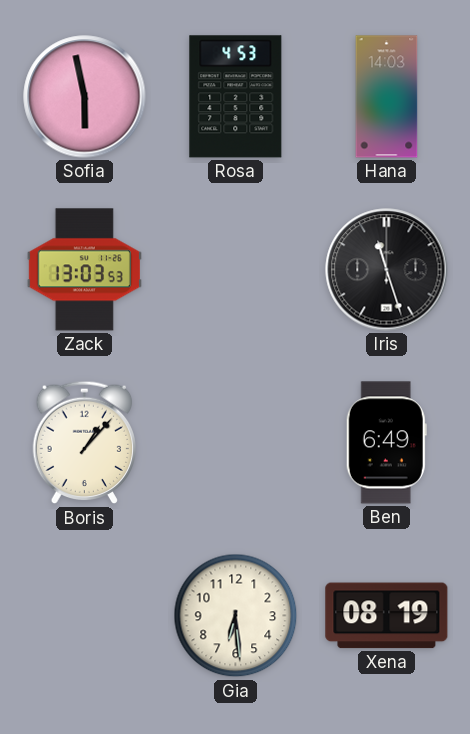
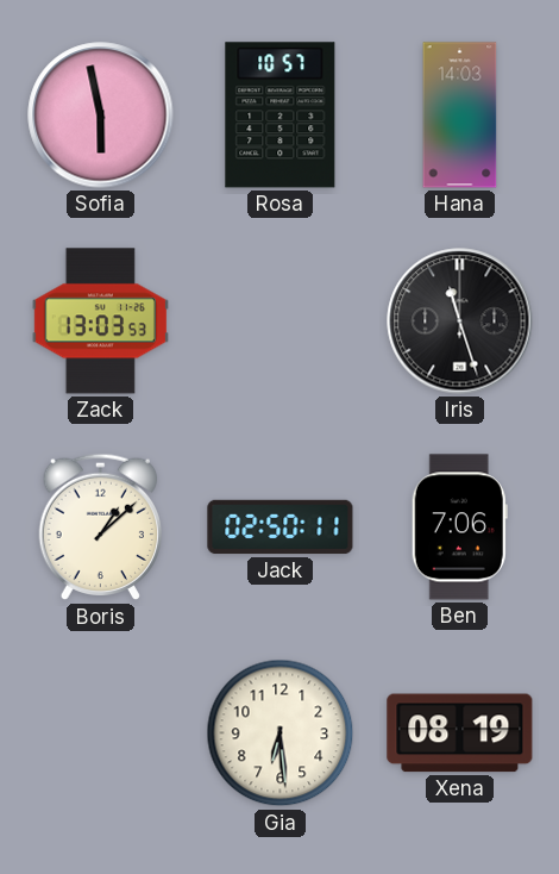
Rosa: 4:53 -> 10:57 (281, 116)
Boris: 1:07 -> 1:08 (101, 527)
Jack: none -> 02:50 (281, 527)
Ben: 6:49 -> 7:06 (459, 527)
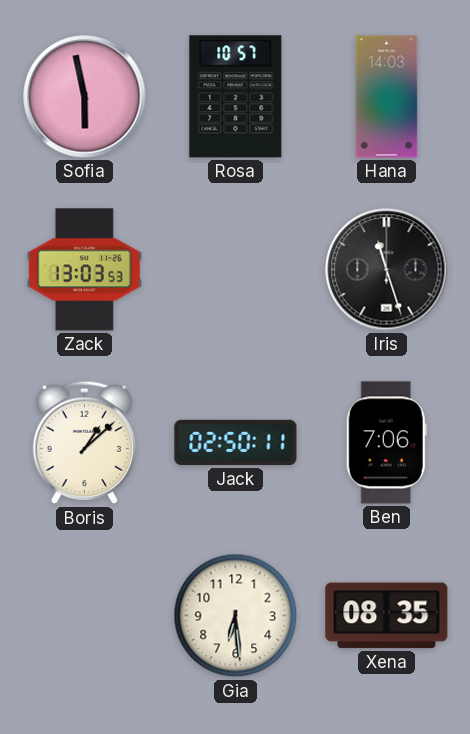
Xena: 08:19 -> 08:35 (387, 616)
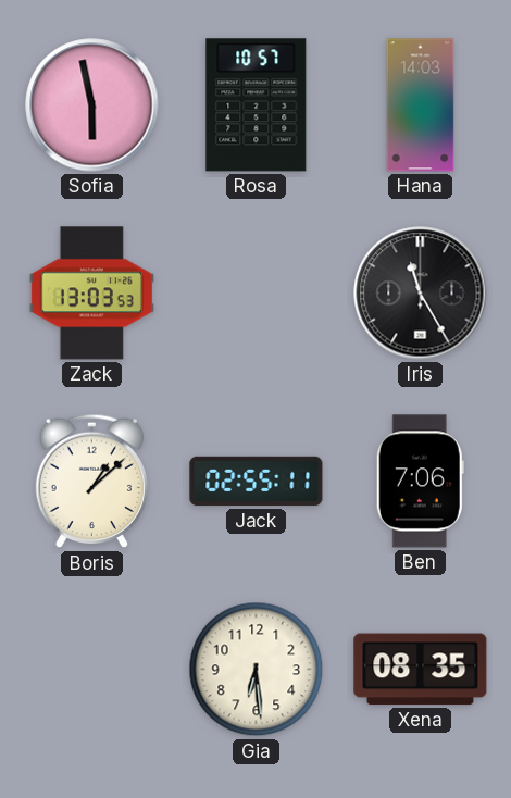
Iris: 11:27 -> 11:25 (421, 294)
Jack: 02:50 -> 02:55 (257, 482)
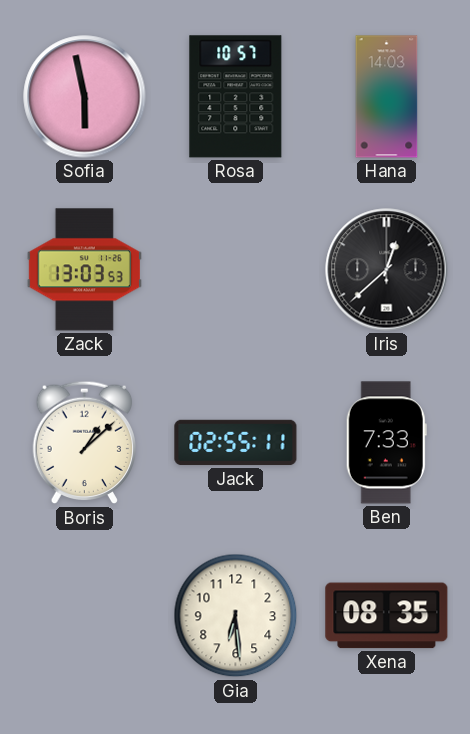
Iris: 11:25 -> 12:38 (387, 270)
Ben: 7:06 -> 7:33 (386, 443)
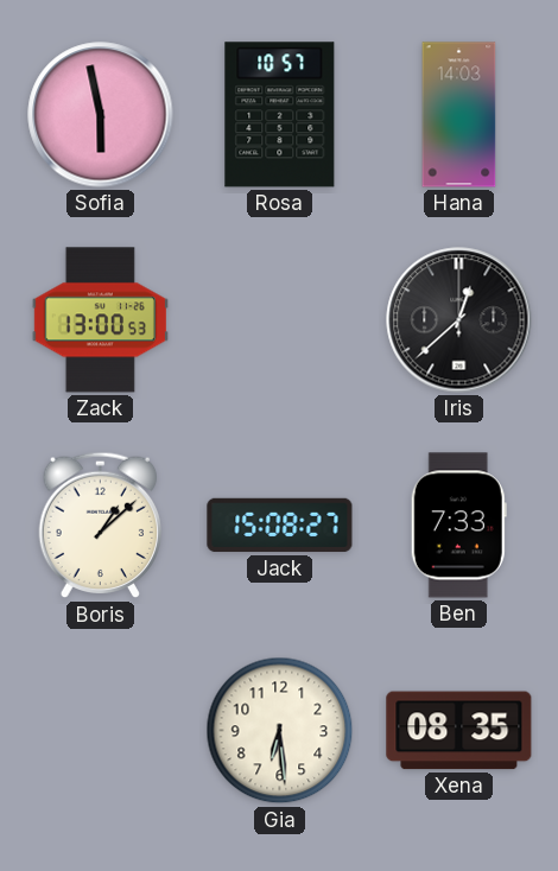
Zack: 13:03 -> 13:00 (100, 320)
Jack: 02:55 -> 15:08 (280, 526)
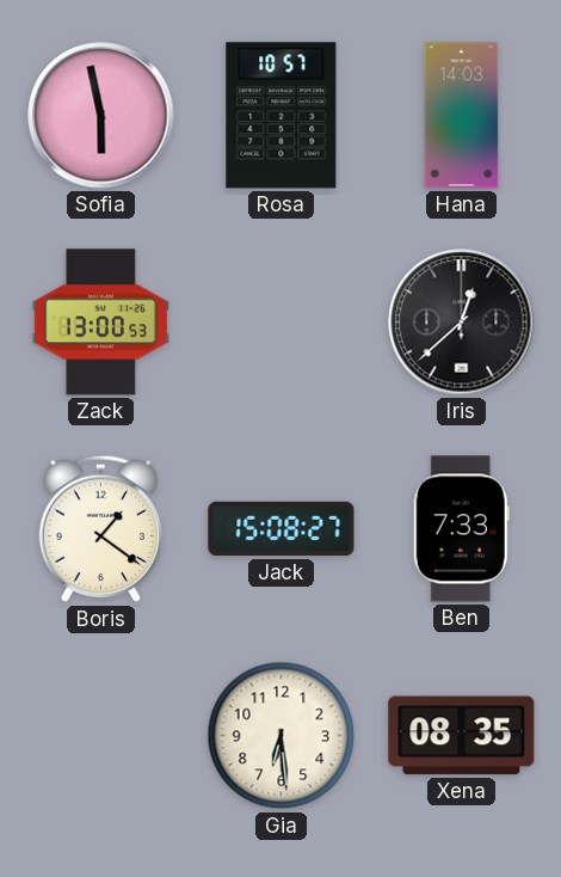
Boris: 1:08 -> 1:21 (101, 529)
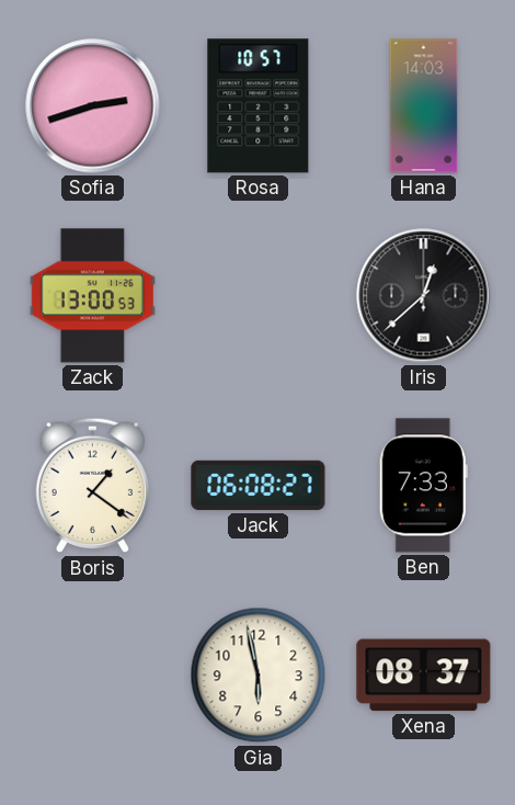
Sofia: 5:58 -> 2:42 (93, 106)
Jack: 15:08 -> 06:08 (259, 486)
Gia: 6:29 -> 5:58 (259, 676)
Xena: 08:35 -> 08:37 (424, 676)
